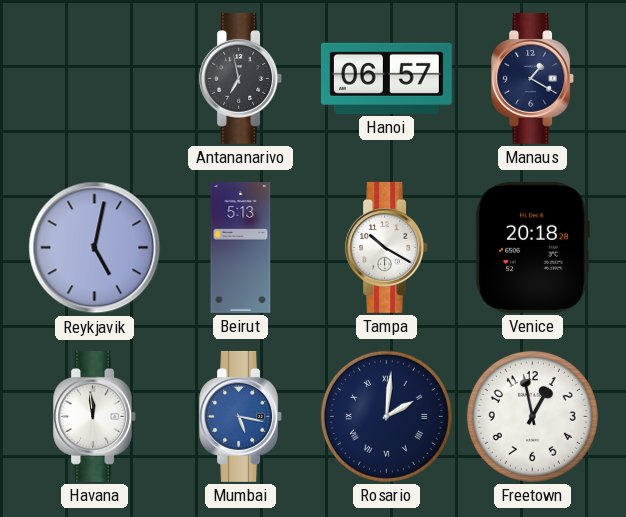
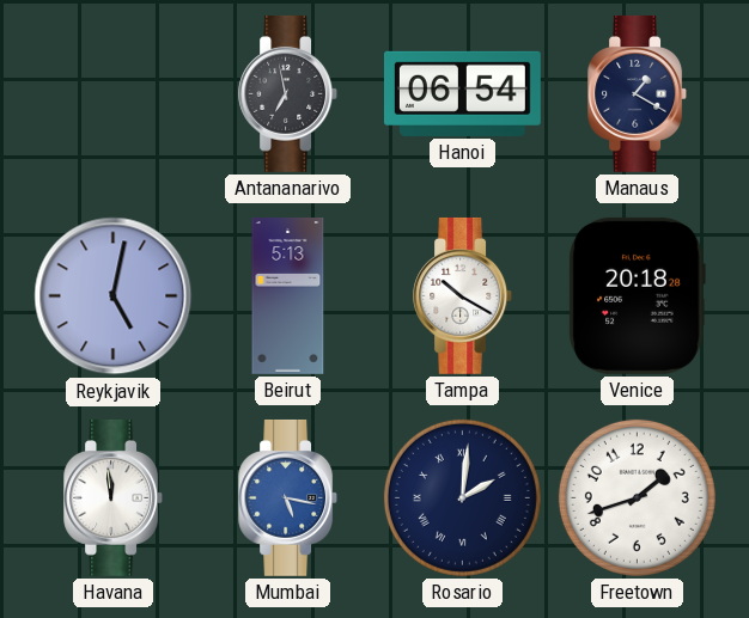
Hanoi: 06:57 -> 06:54 (462, 93)
Freetown: 12:58 -> 1:42 (637, 497)
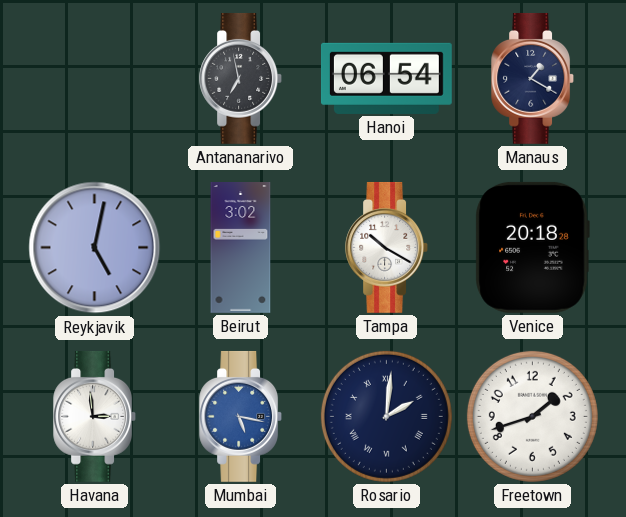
Beirut: 5:13 -> 3:02 (241, 248)
Havana: 11:59 -> 2:59 (95, 416)
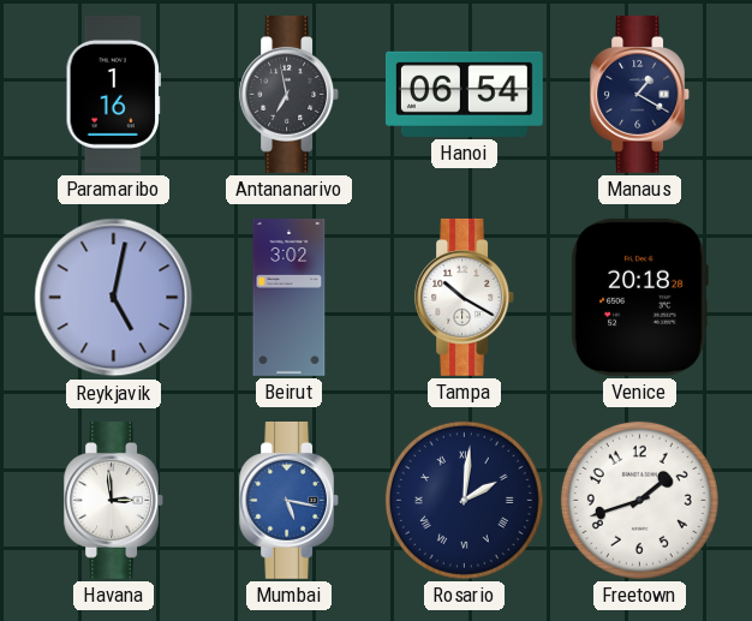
Paramaribo: none -> 1:16 (113, 94)
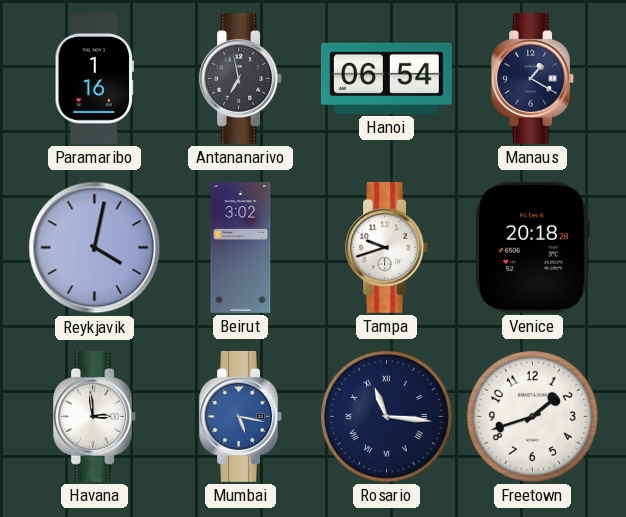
Reykjavik: 5:02 -> 4:02 (95, 248)
Tampa: 10:20 -> 9:42 (387, 247)
Rosario: 2:01 -> 11:16 (386, 416)
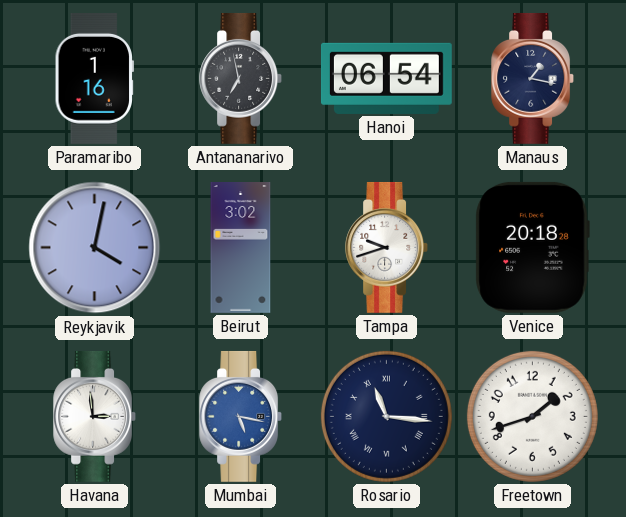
Manaus: 1:20 -> 1:17 (533, 78)
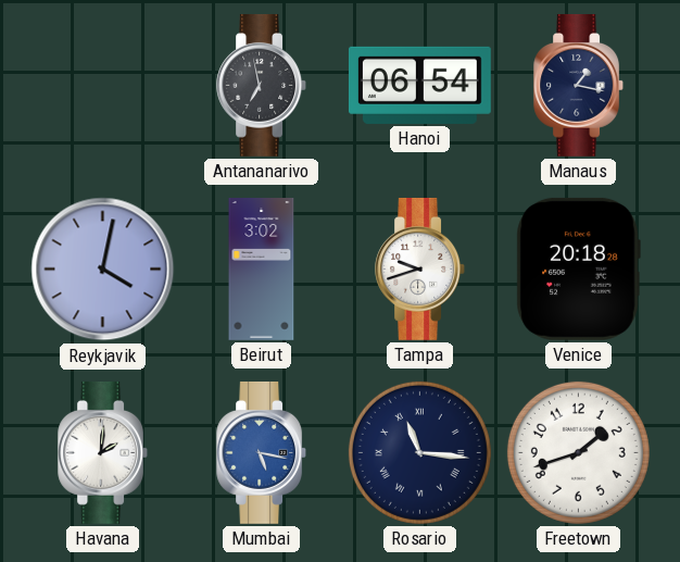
Paramaribo: 1:16 -> none (94, 78)
Havana: 2:59 -> 2:01 (103, 452)
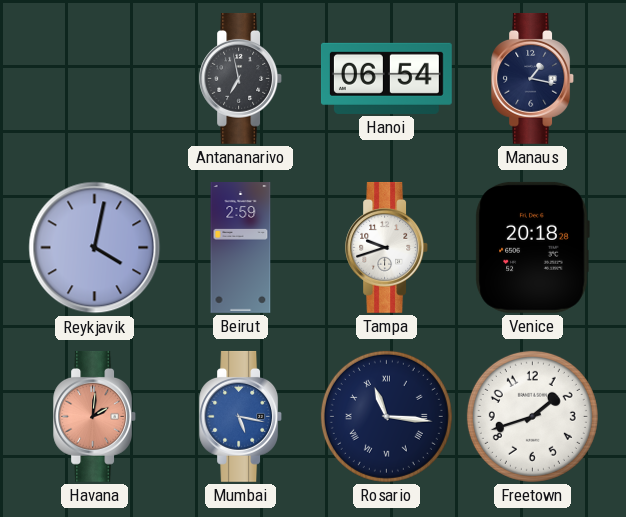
Beirut: 3:02 -> 2:59 (241, 248)
Havana dial: white -> salmon (95, 416)
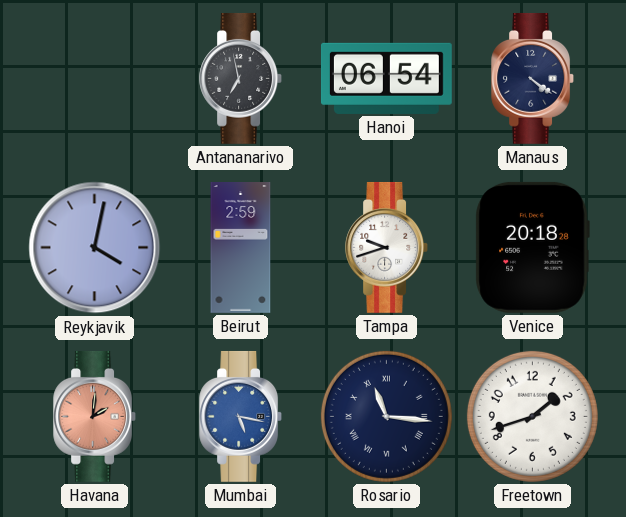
Manaus: 1:17 -> 4:21 (533, 78)
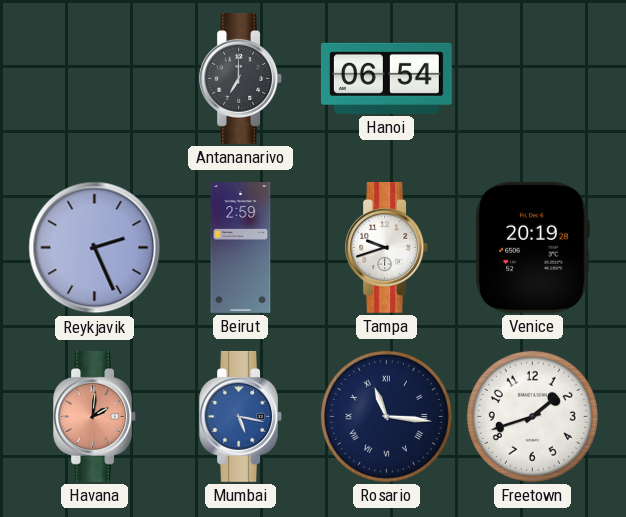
Antananarivo: 6:58 -> 7:00 (241, 78)
Manaus: 4:21 -> none (533, 78)
Reykjavik: 4:02 -> 2:26 (95, 248)
Venice: 20:18 -> 20:19 (532, 247)
